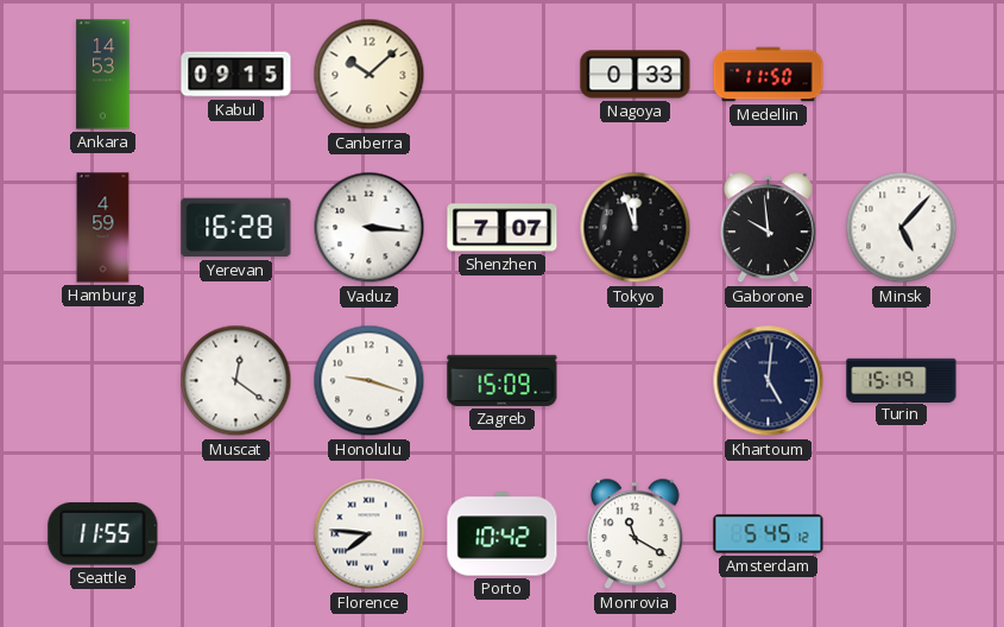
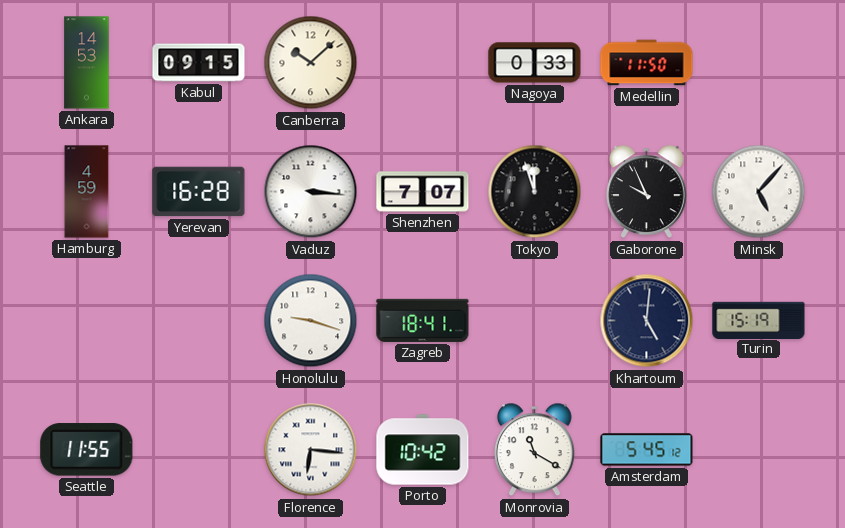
Gaborone: 9:59 -> 9:56 (646, 192)
Muscat: 12:21 -> none (236, 381)
Zagreb: 15:09 -> 18:41 (423, 320)
Florence: 7:46 -> 6:16 (311, 450)
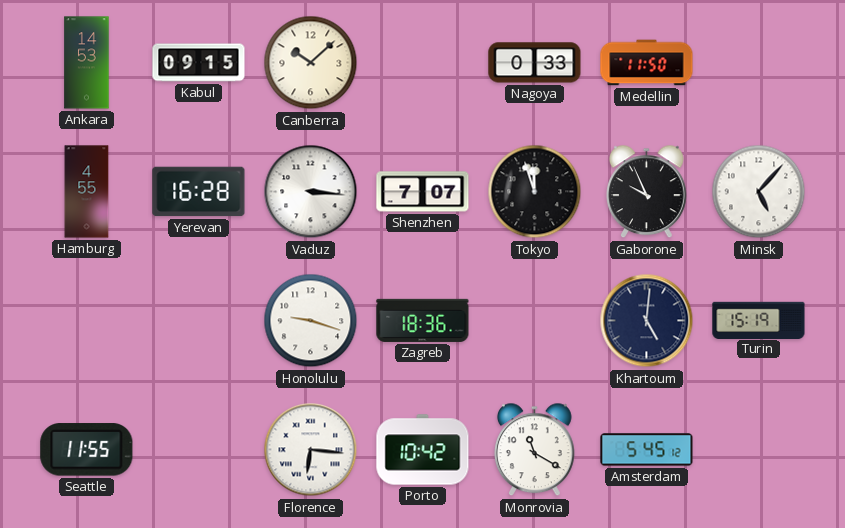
Hamburg: 4:59 -> 4:55 (87, 192)
Zagreb: 18:41 -> 18:36 (423, 320)
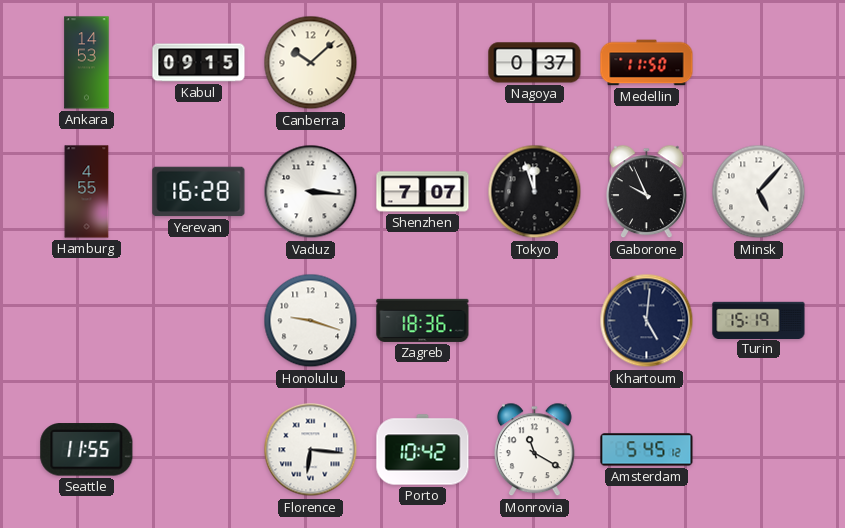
Nagoya: 0:33 -> 0:37 (535, 63)
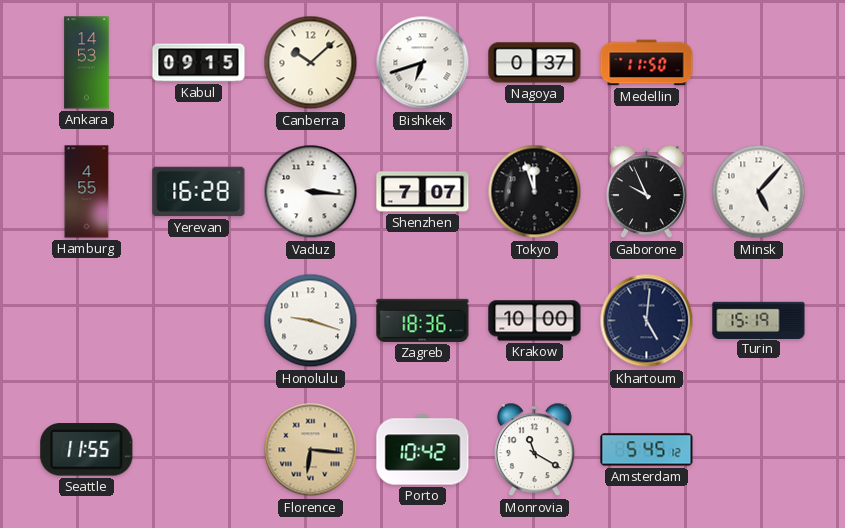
Bishkek: none -> 6:42 (423, 63)
Krakow: none -> 10:00 (535, 321)
Florence dial: white -> champagne (311, 450)
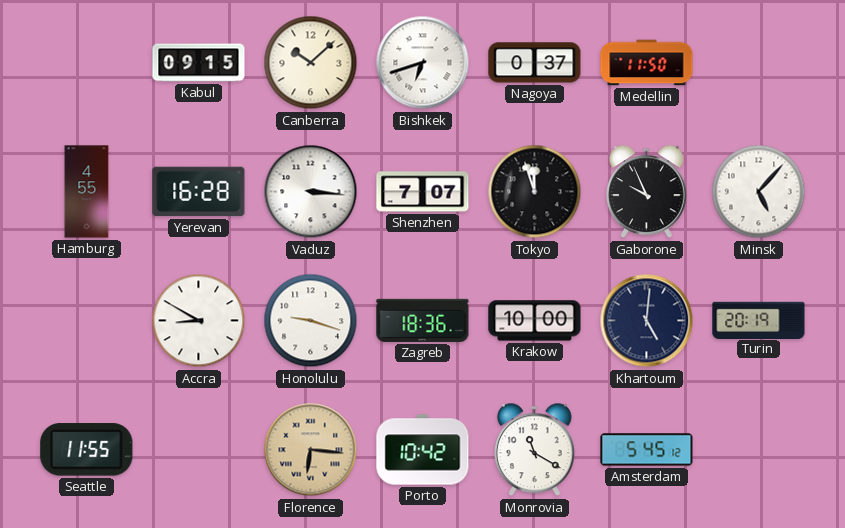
Ankara: 14:53 -> none (87, 63)
Accra: none -> 8:50 (199, 321)
Turin: 15:19 -> 20:19 (759, 320)
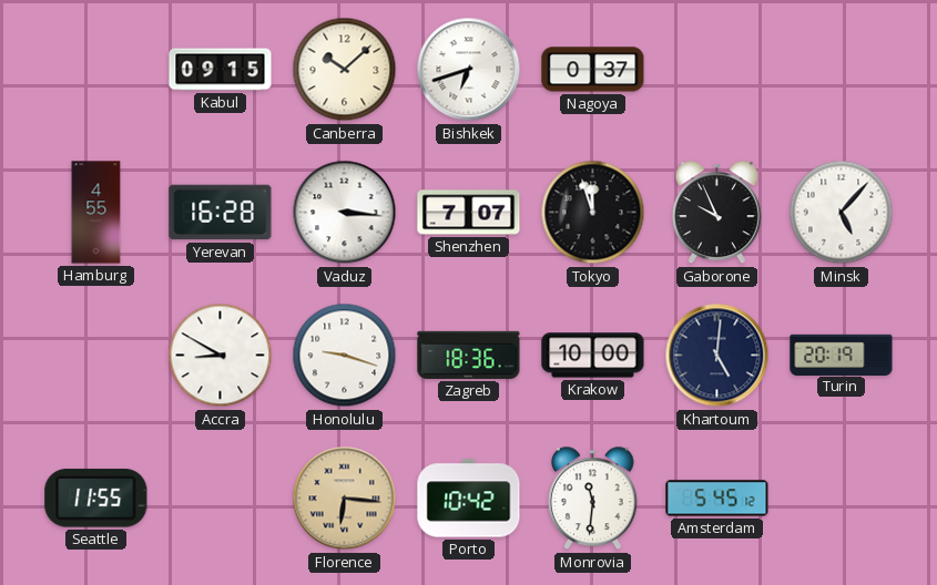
Medellin: 11:50 -> none (647, 63)
Monrovia: 11:20 -> 11:31 (592, 499)
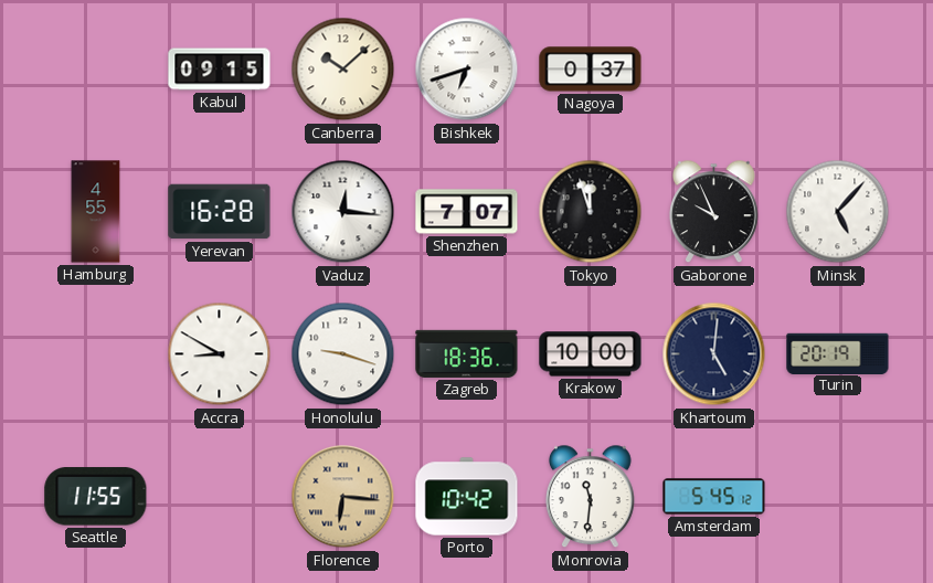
Vaduz: 3:16 -> 12:16 (343, 212)
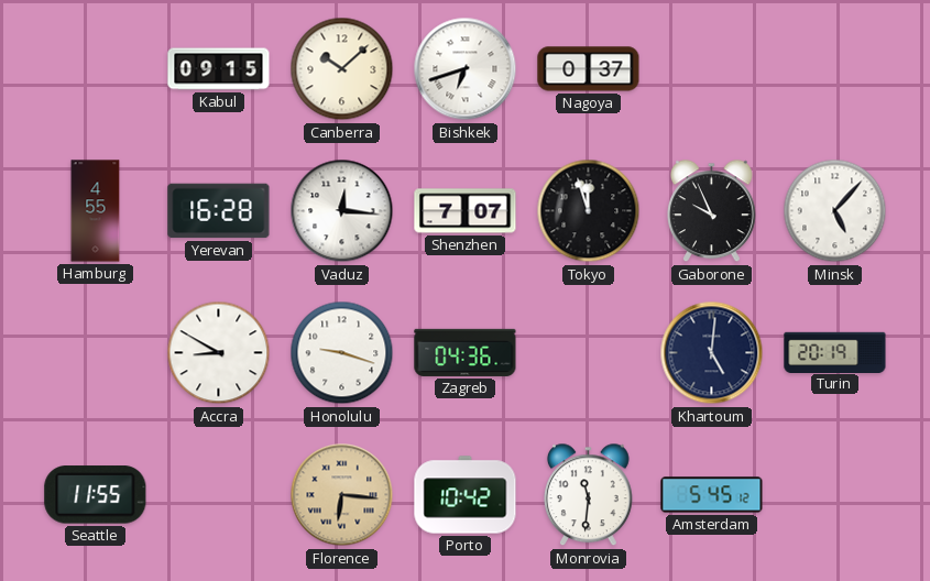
Zagreb: 18:36 -> 04:36 (466, 352)
Krakow: 10:00 -> none (591, 354)
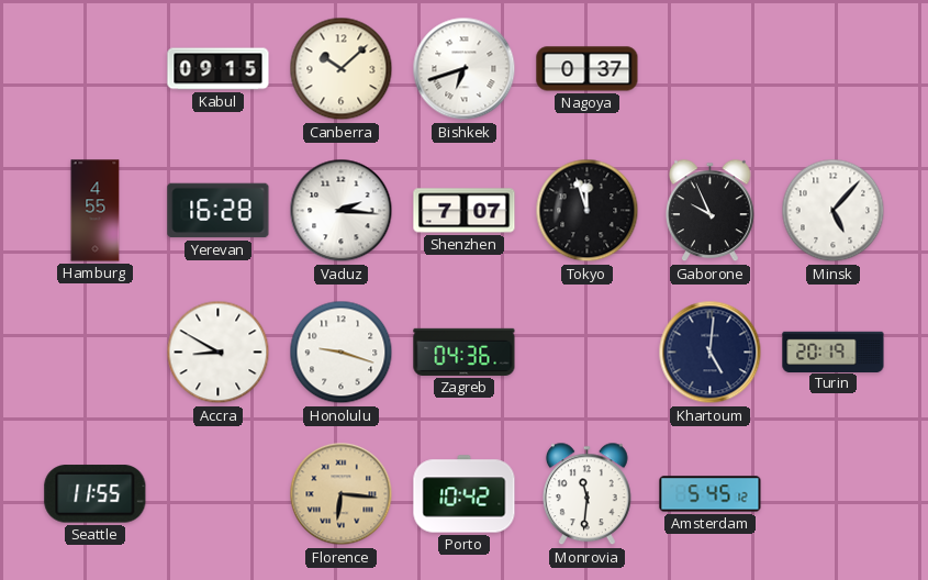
Vaduz: 12:16 -> 2:16 (342, 211)
